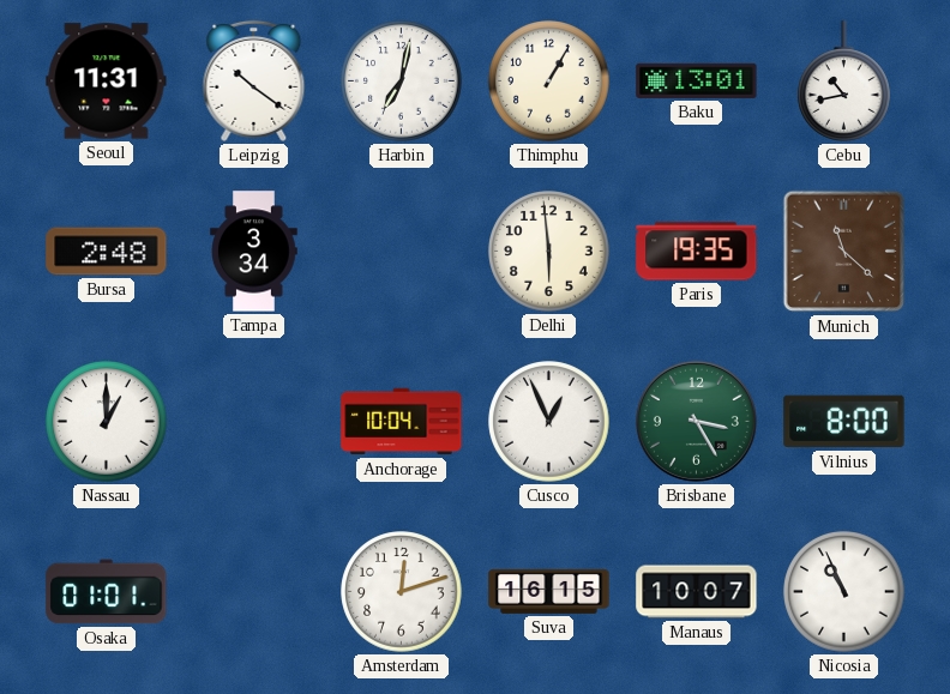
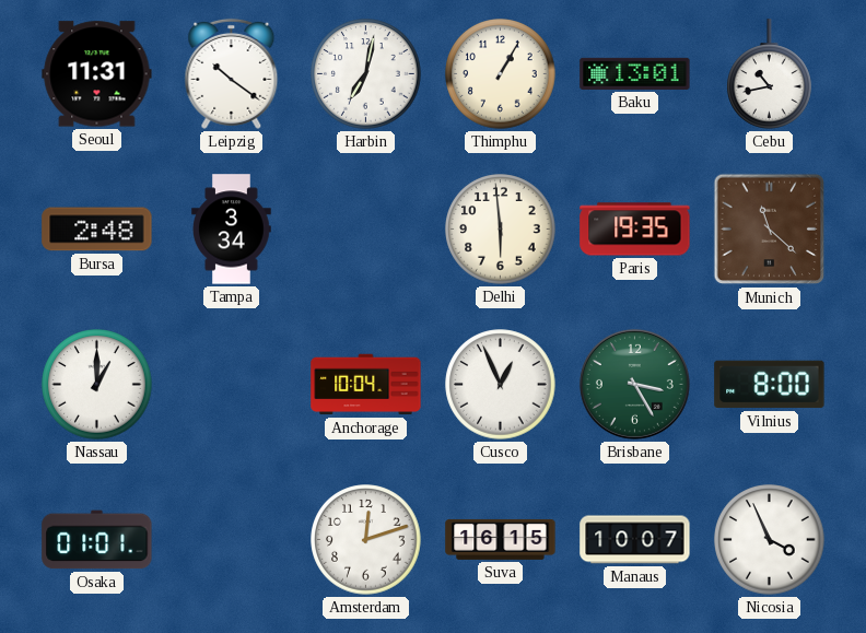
Nicosia: 10:56 -> 3:56 (770, 540)
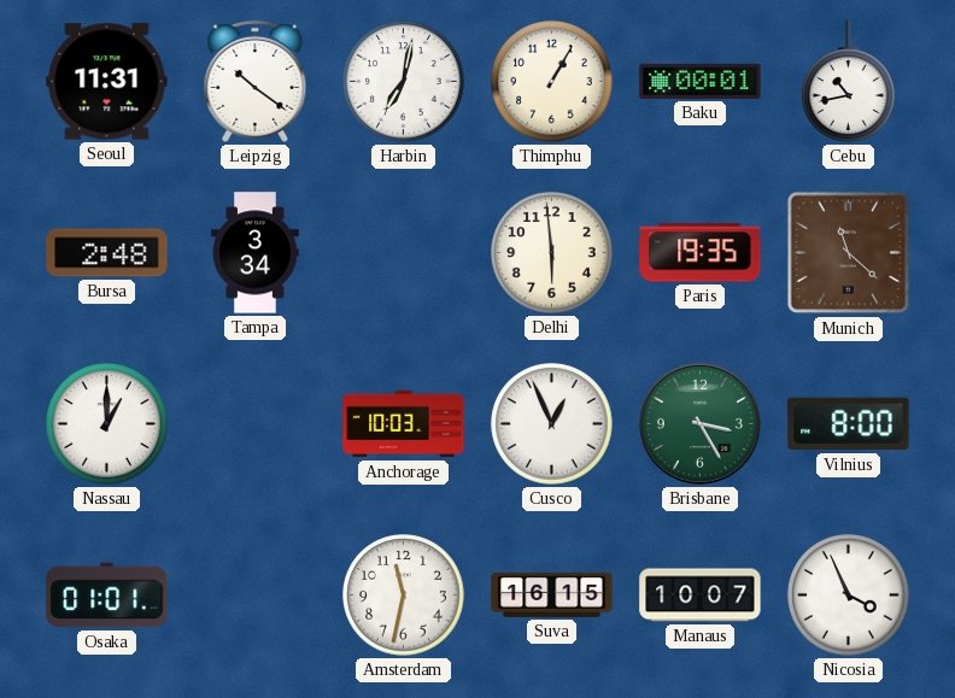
Baku: 13:01 -> 00:01 (701, 81)
Anchorage: 10:04 -> 10:03 (404, 424)
Amsterdam: 12:12 -> 11:32 (404, 596)
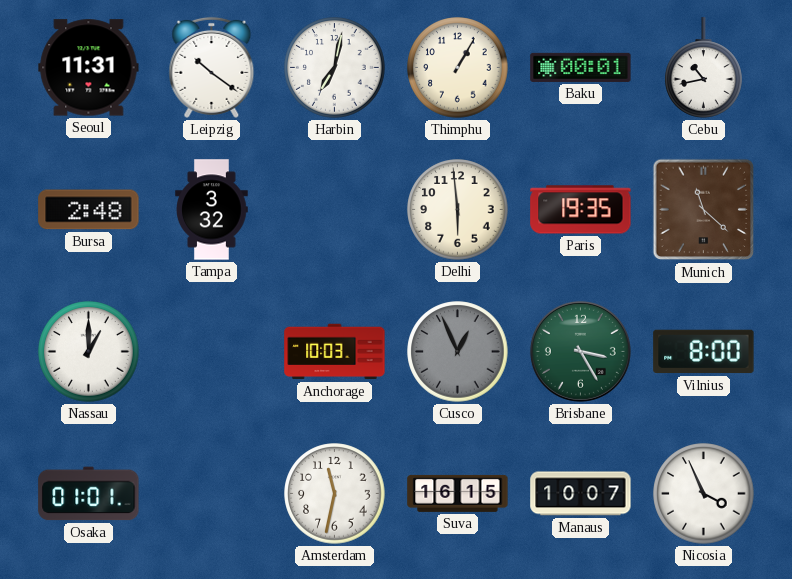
Tampa: 3:34 -> 3:32 (212, 210)
Cusco dial: white -> grey (458, 352)
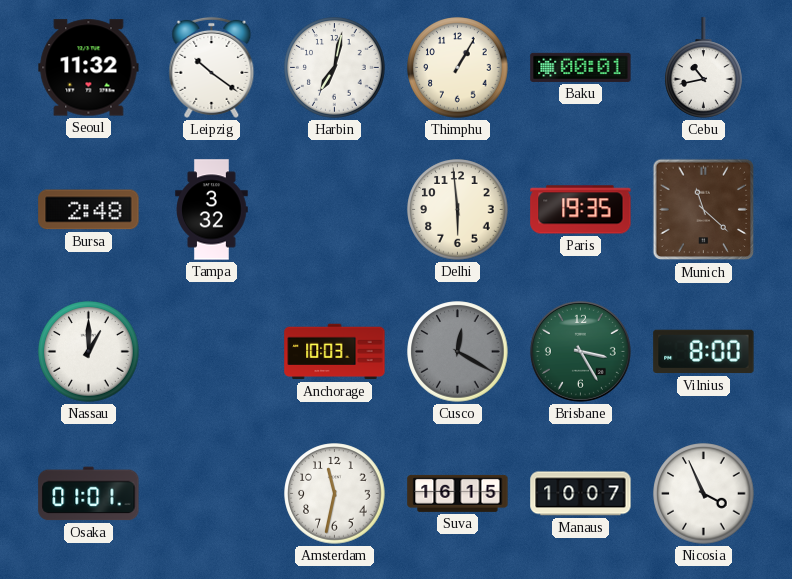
Seoul: 11:31 -> 11:32 (89, 68)
Cusco: 12:56 -> 12:20 (458, 352)
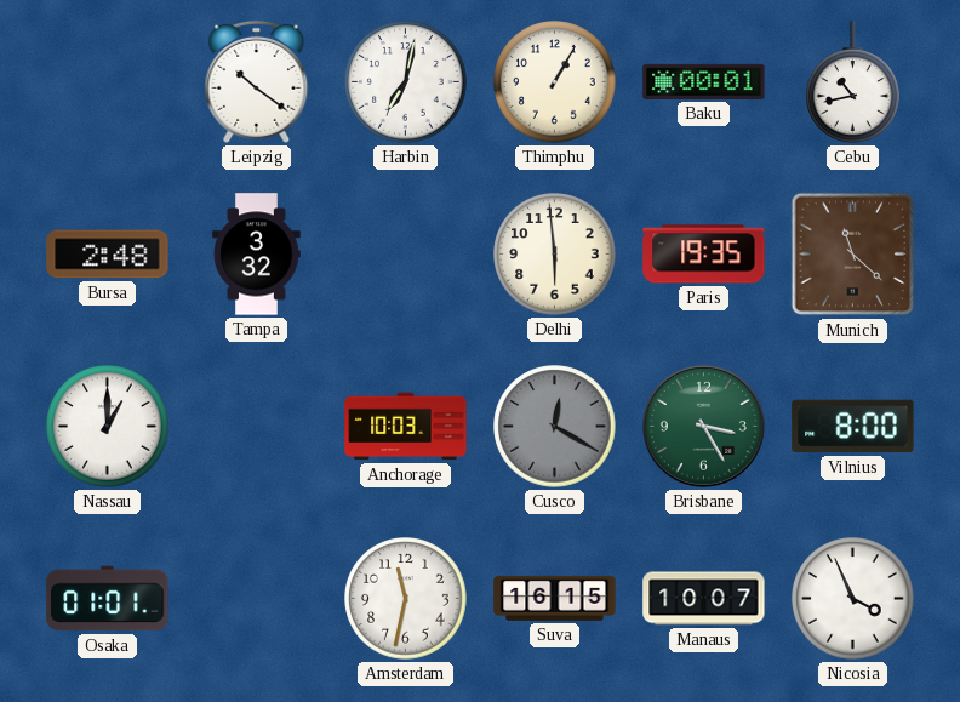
Seoul: 11:32 -> none (89, 68)
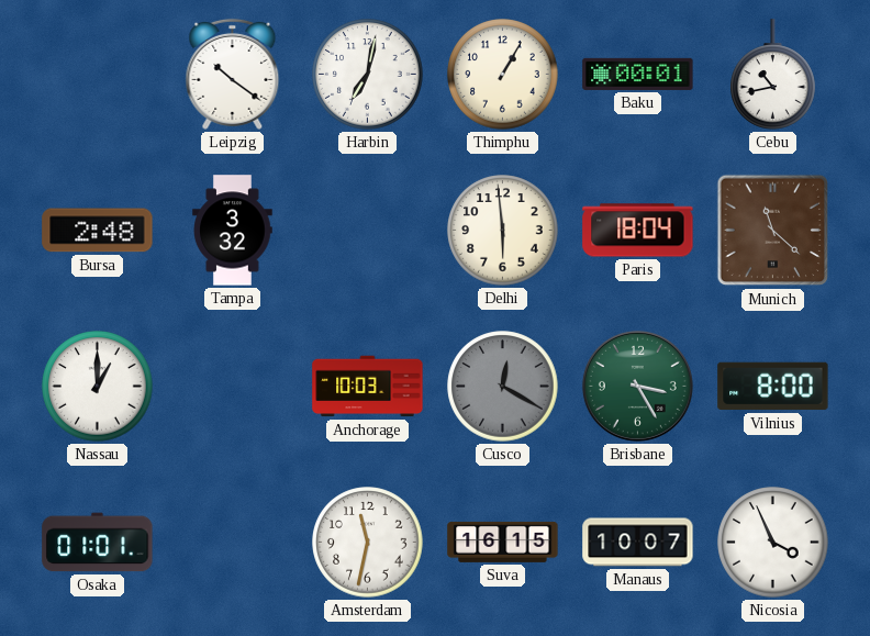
Paris: 19:35 -> 18:04 (638, 231)
